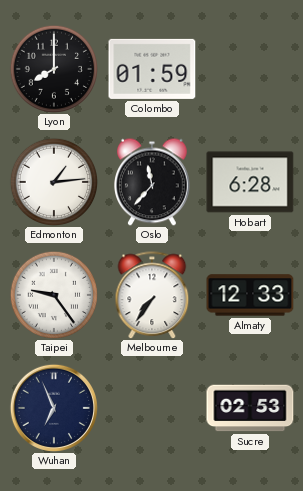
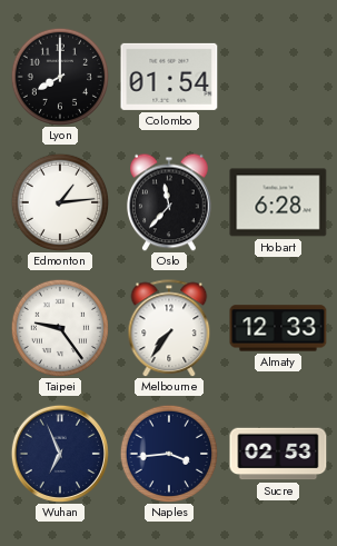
Colombo: 01:59 -> 01:54 (169, 77)
Naples: none -> 3:44 (168, 453)
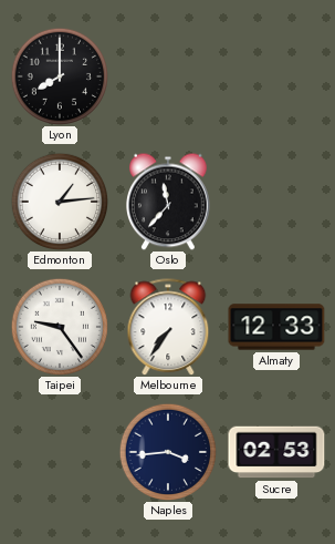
Colombo: 01:54 -> none (169, 77)
Hobart: 6:28 -> none (278, 202)
Wuhan: 6:56 -> none (60, 454)
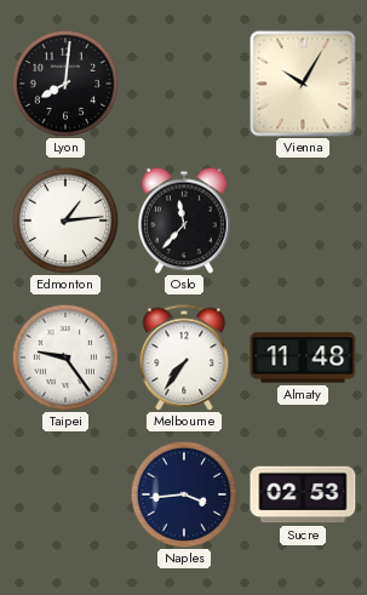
Lyon: 8:00 -> 8:01 (64, 82)
Vienna: none -> 10:05 (303, 84)
Almaty: 12:33 -> 11:48 (303, 357)
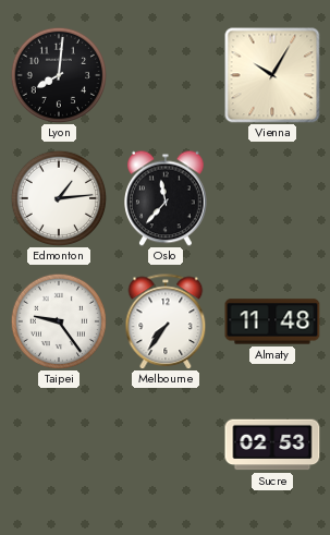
Naples: 3:44 -> none (183, 493)
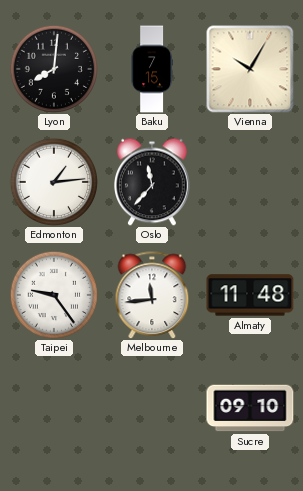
Baku: none -> 7:15 (151, 69)
Melbourne: 7:36 -> 11:44 (152, 295)
Sucre: 02:53 -> 09:10 (250, 408)
